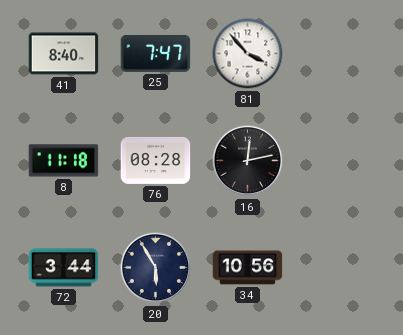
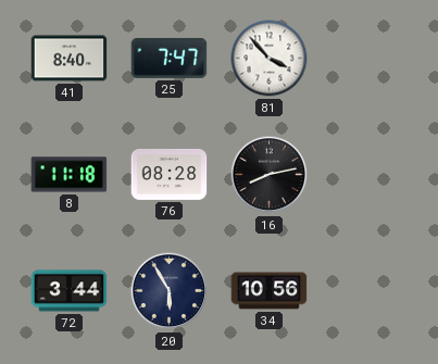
16: 12:13 -> 8:13 (270, 175)
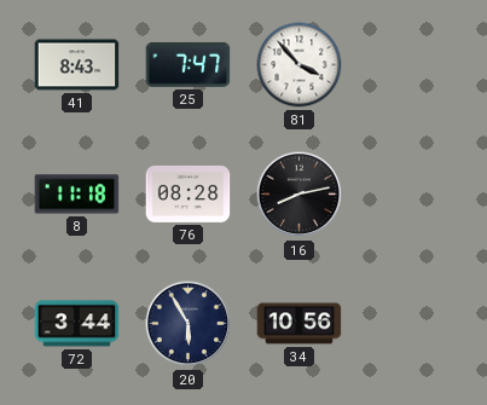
41: 8:40 -> 8:43 (77, 65)
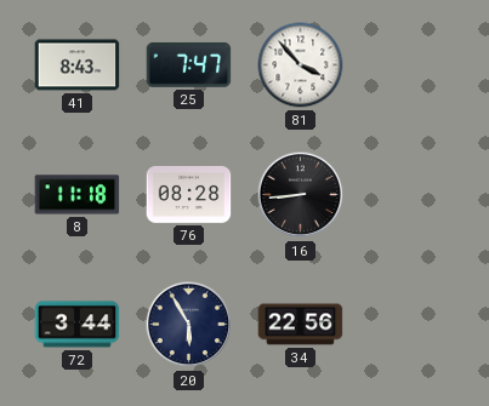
16: 8:13 -> 8:44 (301, 195)
34: 10:56 -> 22:56 (301, 325)
